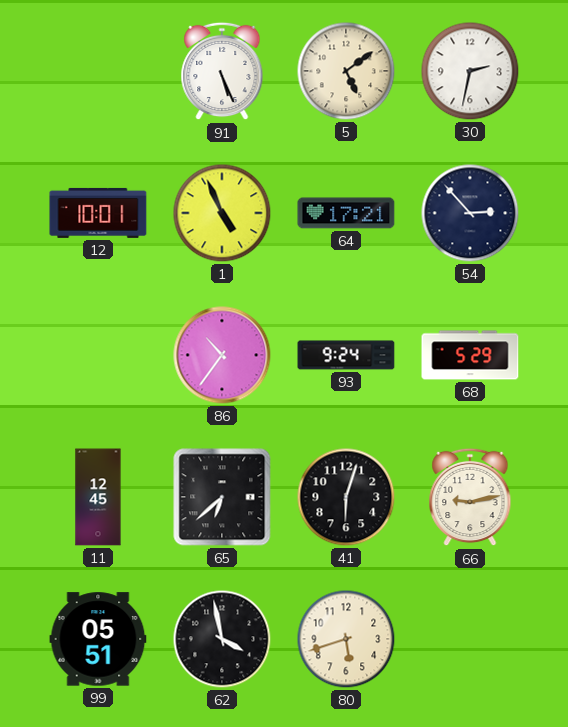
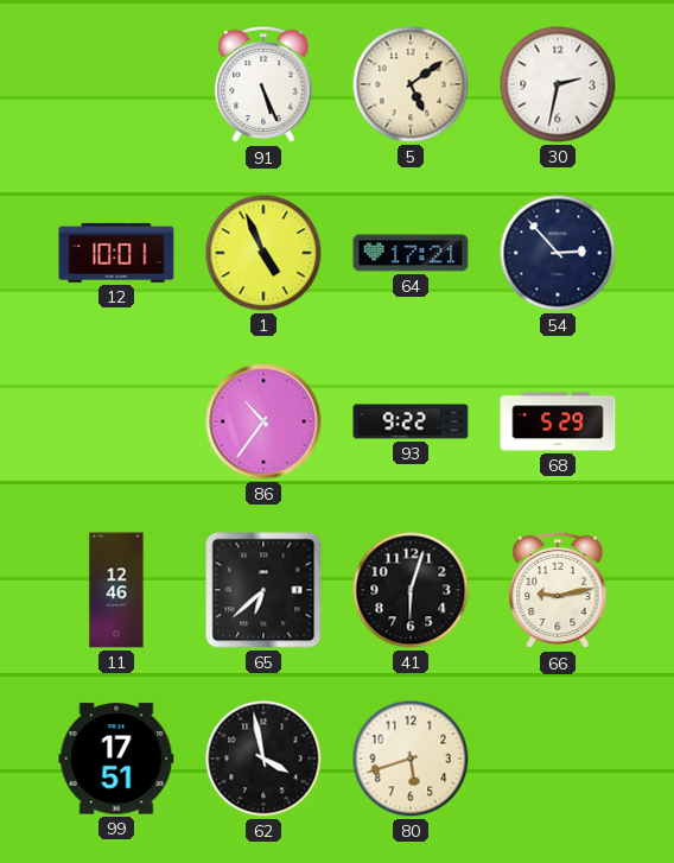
93: 9:24 -> 9:22 (411, 421)
11: 12:45 -> 12:46 (116, 590)
99: 05:51 -> 17:51 (116, 759)
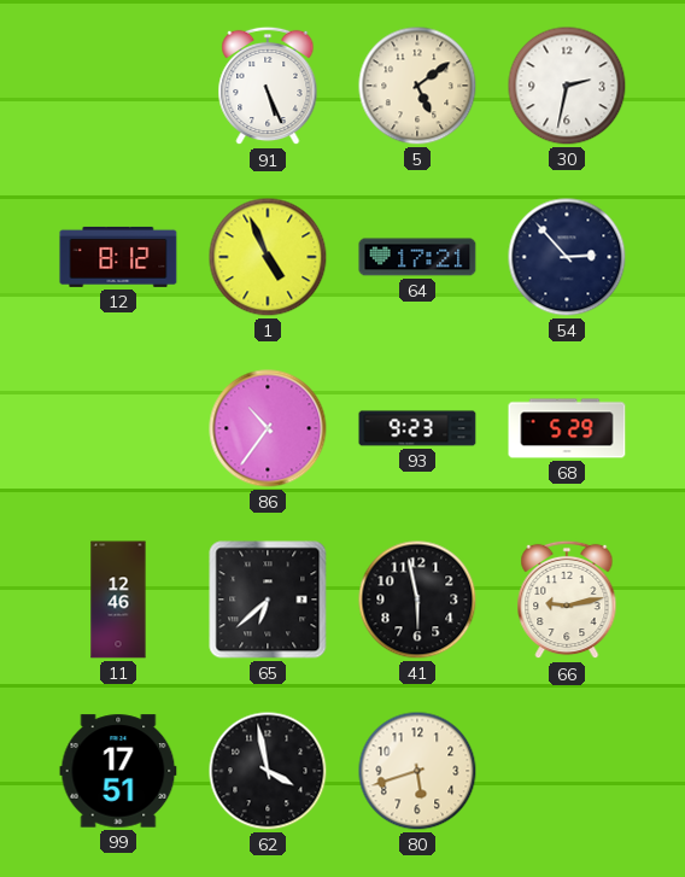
12: 10:01 -> 8:12 (118, 257)
93: 9:22 -> 9:23 (417, 428)
41: 6:03 -> 5:58 (417, 600)
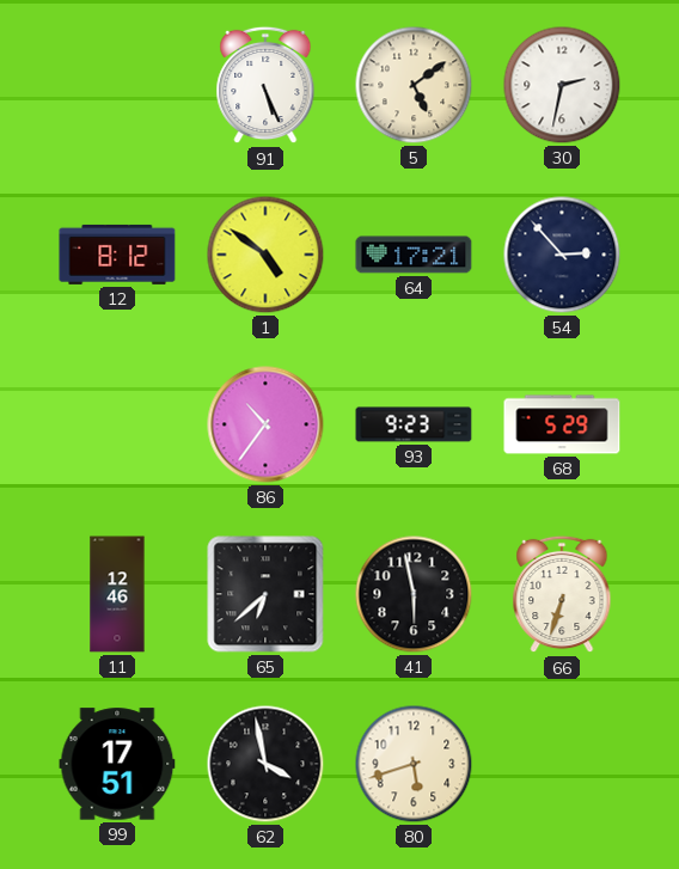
1: 4:56 -> 4:51 (265, 255)
66: 9:13 -> 6:33 (562, 594)
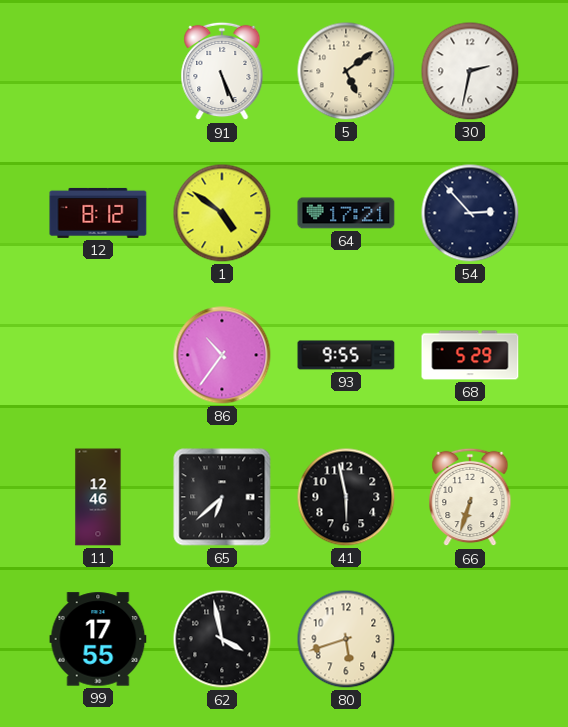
93: 9:23 -> 9:55 (346, 355)
99: 17:51 -> 17:55 (98, 639)
